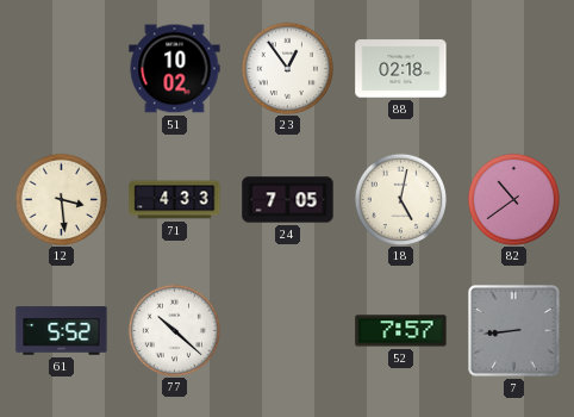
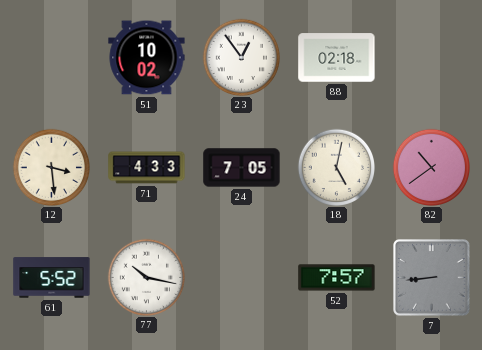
77: 10:22 -> 10:17 (147, 277)
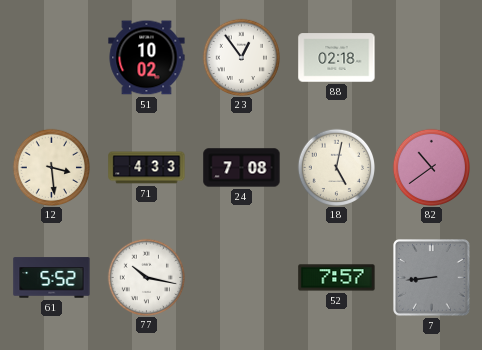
24: 7:05 -> 7:08 (242, 168)
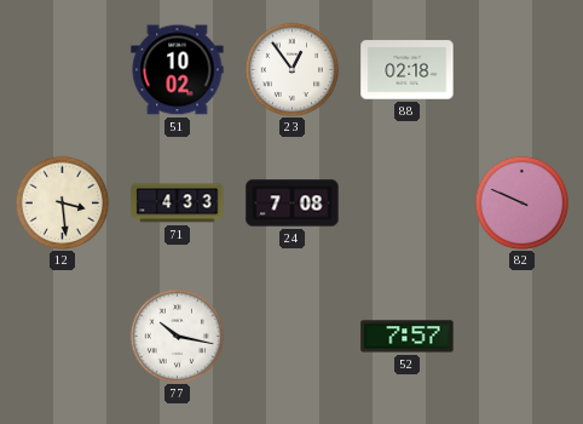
18: 5:02 -> none (337, 167)
82: 10:39 -> 9:49 (523, 202)
61: 5:52 -> none (52, 278)
7: 8:44 -> none (432, 278)
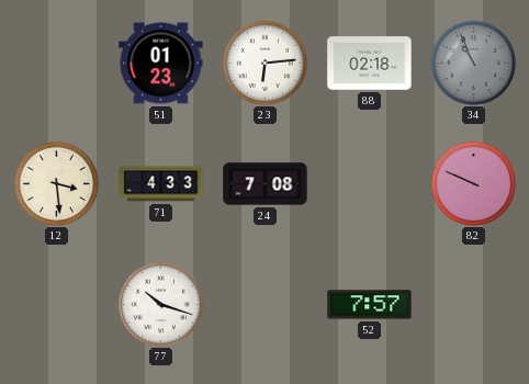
51: 10:02 -> 01:23 (161, 64)
23: 12:54 -> 6:14 (266, 63)
34: none -> 10:56 (474, 63)
77: 10:17 -> 10:18 (161, 304)
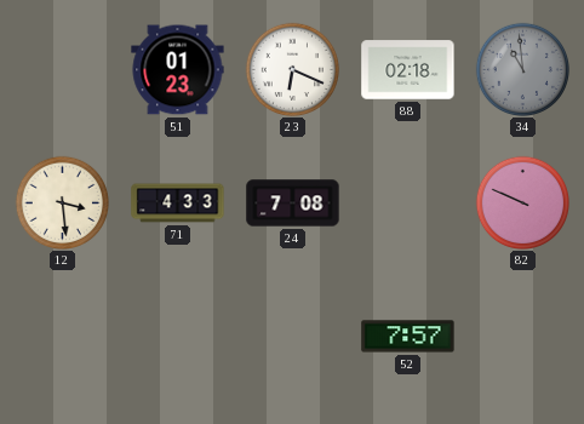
23: 6:14 -> 6:19 (293, 69)
34: 10:56 -> 10:59 (523, 69)
77: 10:18 -> none (161, 304)
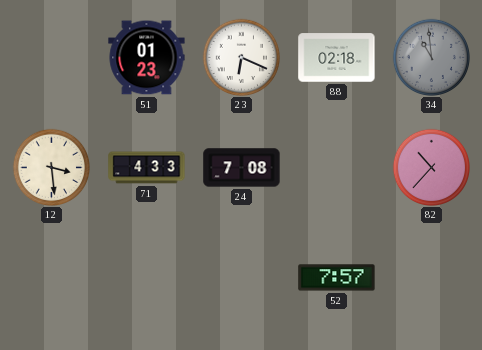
82: 9:49 -> 10:37 (432, 167)
